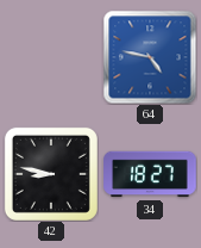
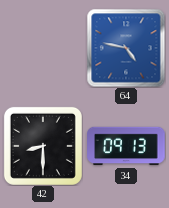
42: 8:47 -> 8:30 (43, 146)
34: 18:27 -> 09:13 (126, 146)
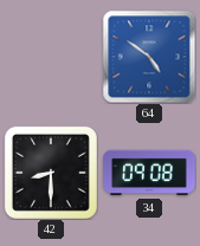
64: 4:47 -> 4:51 (149, 57)
34: 09:13 -> 09:08 (149, 173)
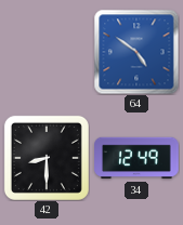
34: 09:08 -> 12:49 (136, 158)
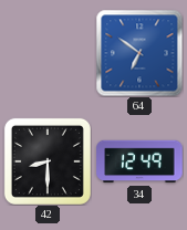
64: 4:51 -> 6:51 (139, 53)
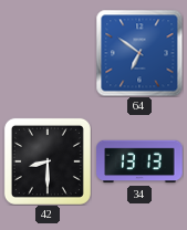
34: 12:49 -> 13:13 (139, 161)
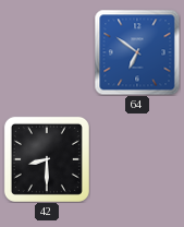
34: 13:13 -> none (139, 161)
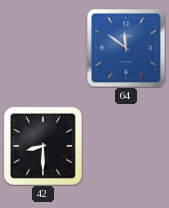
64: 6:51 -> 11:51 (126, 48)
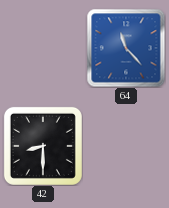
64: 11:51 -> 11:23 (126, 48)
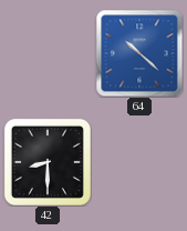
64: 11:23 -> 10:22 (139, 53)
